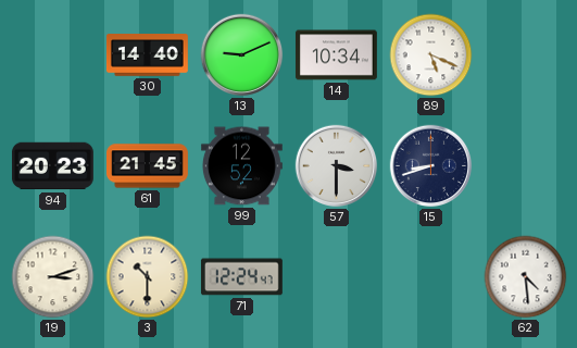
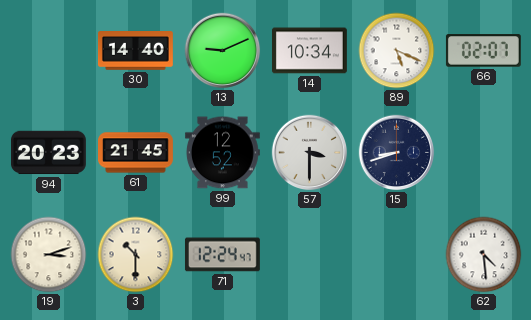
66: none -> 02:07 (483, 51)
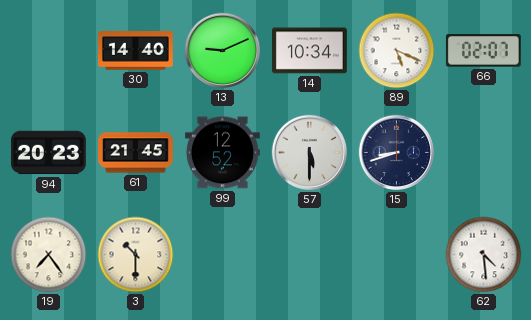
57: 3:30 -> 5:30 (310, 153)
19: 3:12 -> 7:24 (49, 255)
71: 12:24 -> none (222, 255)
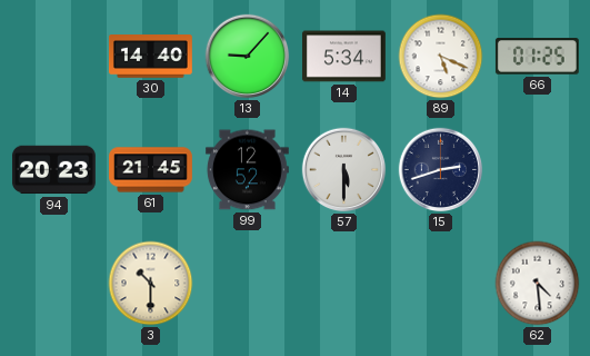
13: 9:11 -> 9:07 (248, 57)
14: 10:34 -> 5:34 (343, 57)
66: 02:07 -> 01:25 (537, 57)
15: 8:42 -> 2:42 (441, 170)
19: 7:24 -> none (49, 255)
